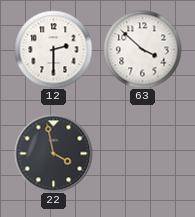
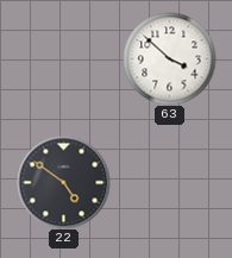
12: 2:30 -> none (53, 49)
22: 3:58 -> 4:51 (63, 182)
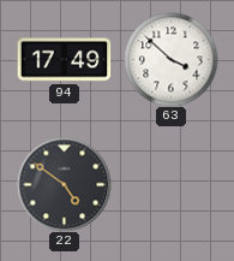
94: none -> 17:49 (64, 60)
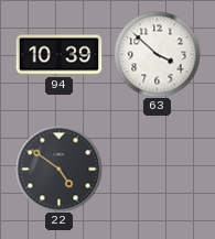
94: 17:49 -> 10:39 (58, 55)
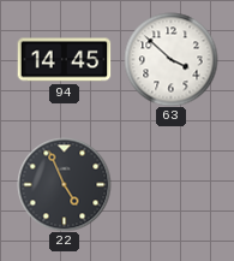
94: 10:39 -> 14:45 (64, 60)
22: 4:51 -> 4:56 (64, 184)
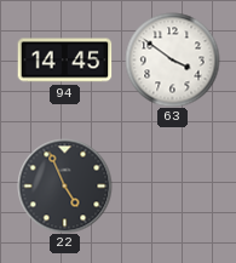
63: 3:52 -> 3:51 (172, 59)
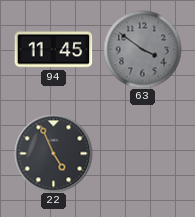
94: 14:45 -> 11:45 (53, 50)
63 dial: white -> grey (142, 49)
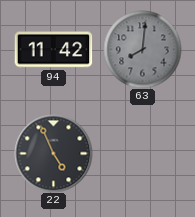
94: 11:45 -> 11:42 (53, 50)
63: 3:51 -> 8:01 (142, 49)
